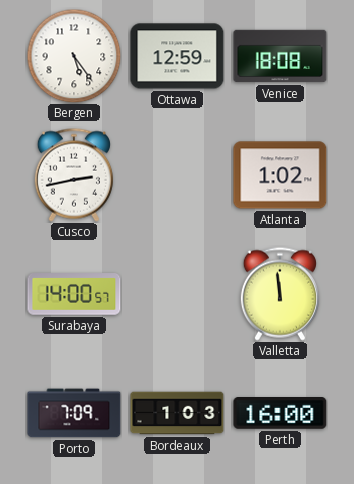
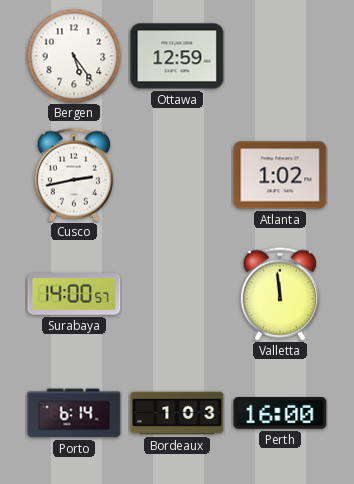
Venice: 18:08 -> none (280, 56)
Porto: 7:09 -> 6:14 (74, 413)
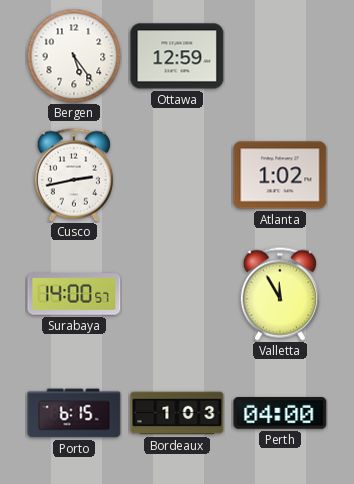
Valletta: 11:59 -> 11:55 (280, 294)
Porto: 6:14 -> 6:15 (74, 413)
Perth: 16:00 -> 04:00 (280, 414)
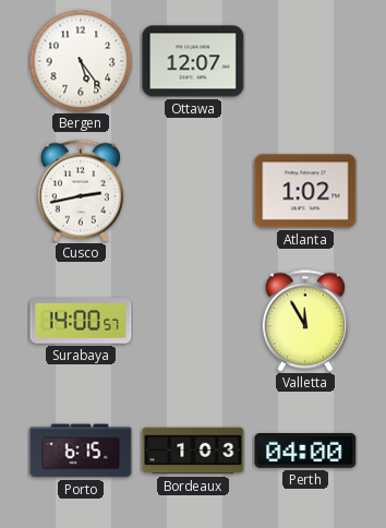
Ottawa: 12:59 -> 12:07 (193, 61)
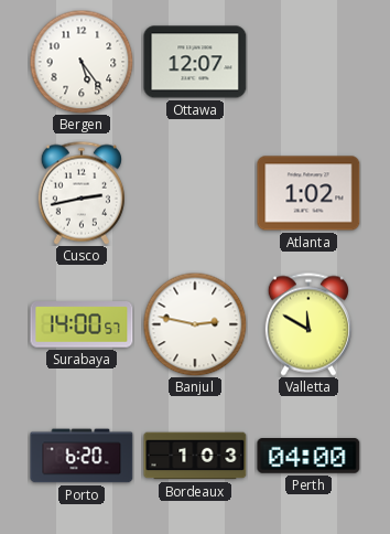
Banjul: none -> 2:47 (195, 324)
Valletta: 11:55 -> 11:50 (308, 324)
Porto: 6:15 -> 6:20 (82, 456)
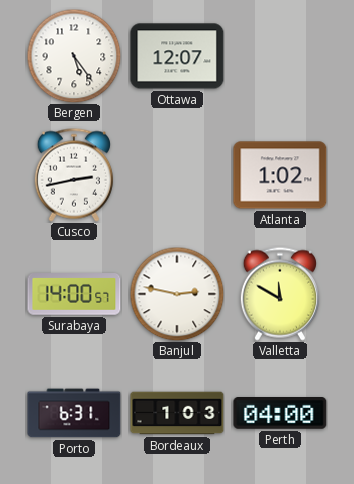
Porto: 6:20 -> 6:31 (74, 413)
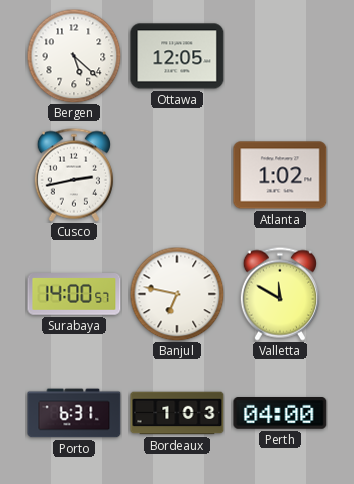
Bergen: 5:24 -> 5:22 (74, 56)
Ottawa: 12:07 -> 12:05 (177, 56)
Banjul: 2:47 -> 6:47 (177, 294)
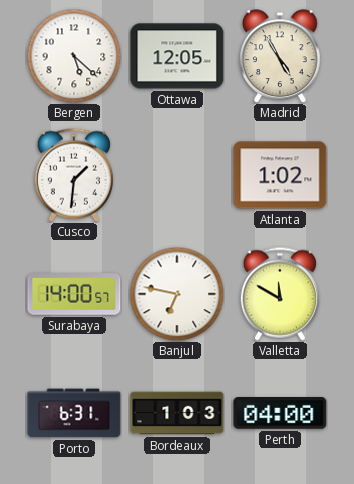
Madrid: none -> 4:55 (280, 56)
Cusco: 2:43 -> 1:31 (74, 175)
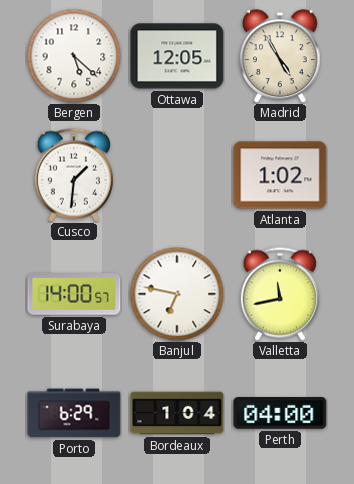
Valletta: 11:50 -> 11:43 (280, 294)
Porto: 6:31 -> 6:29 (74, 413)
Bordeaux: 1:03 -> 1:04 (177, 413)
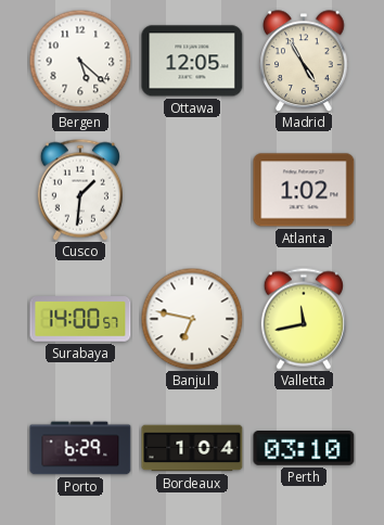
Perth: 04:00 -> 03:10 (304, 449)
